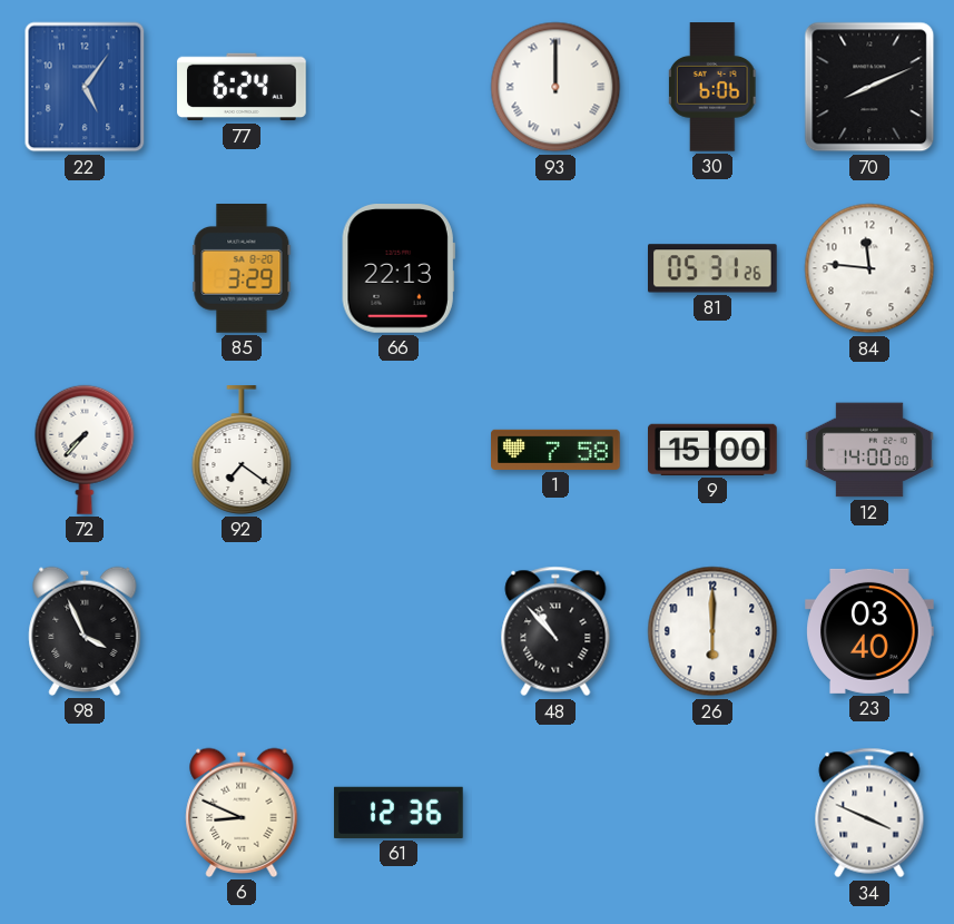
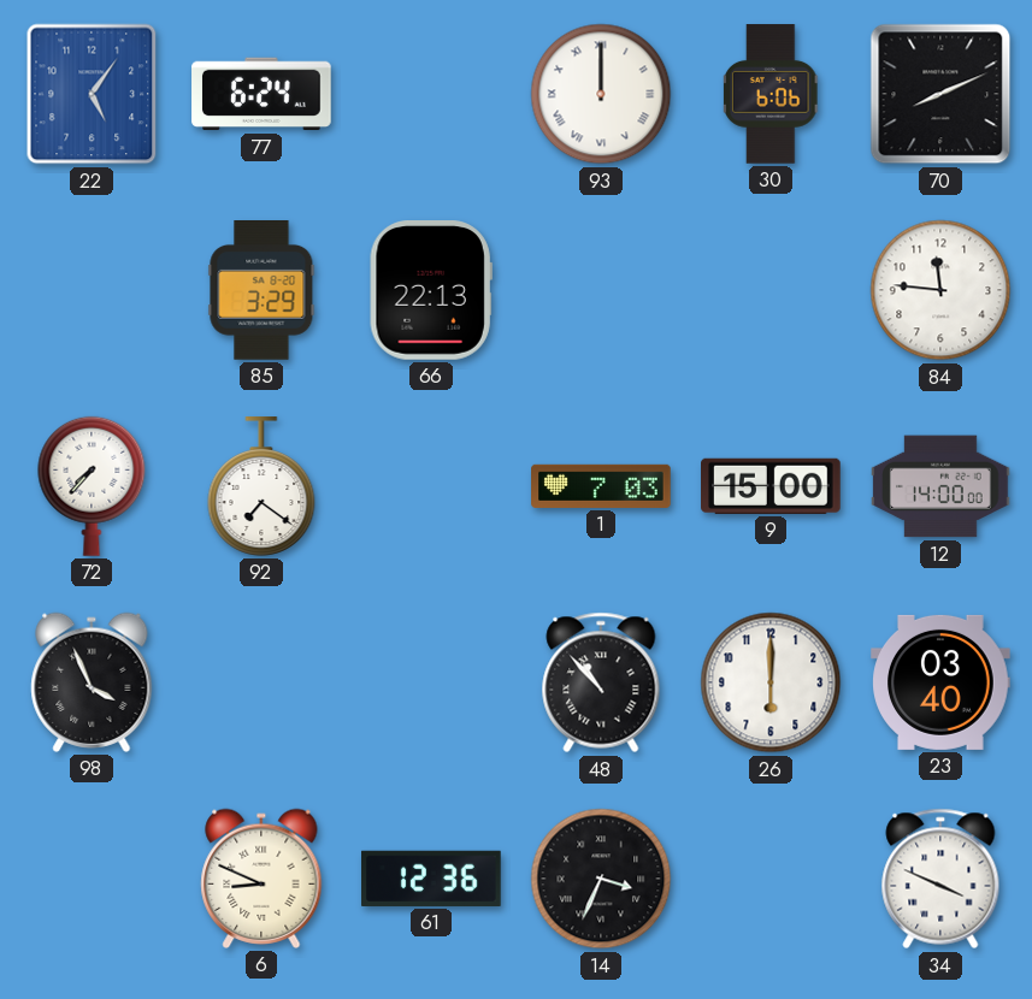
81: 05:31 -> none (714, 268)
1: 7:58 -> 7:03 (601, 486)
14: none -> 3:34 (601, 879)
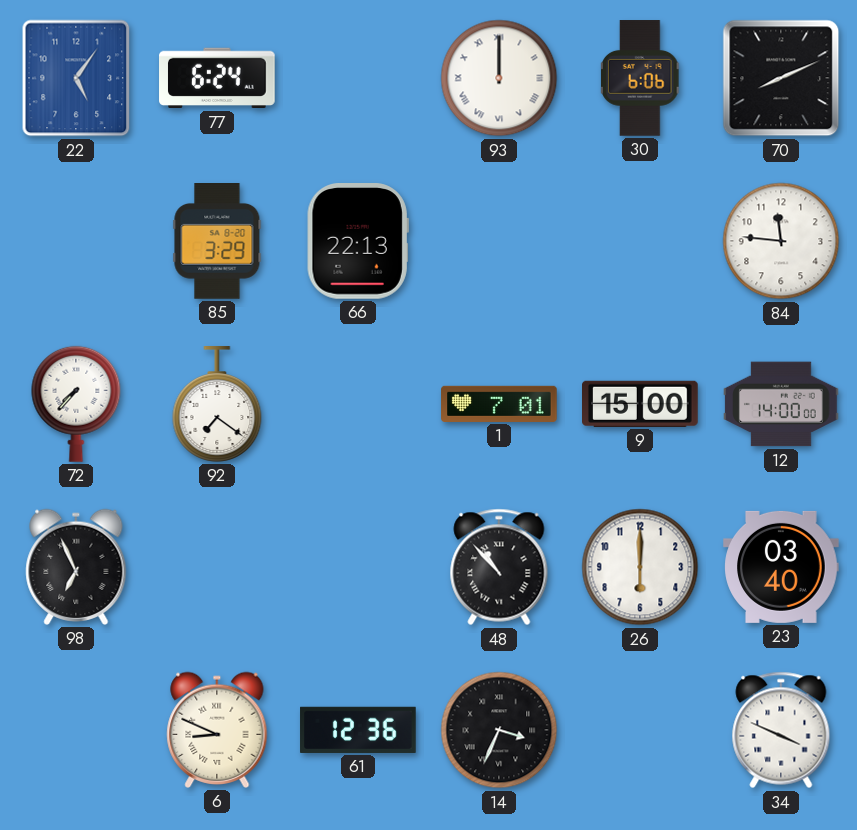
1: 7:03 -> 7:01 (499, 404)
98: 3:56 -> 6:56 (76, 567)
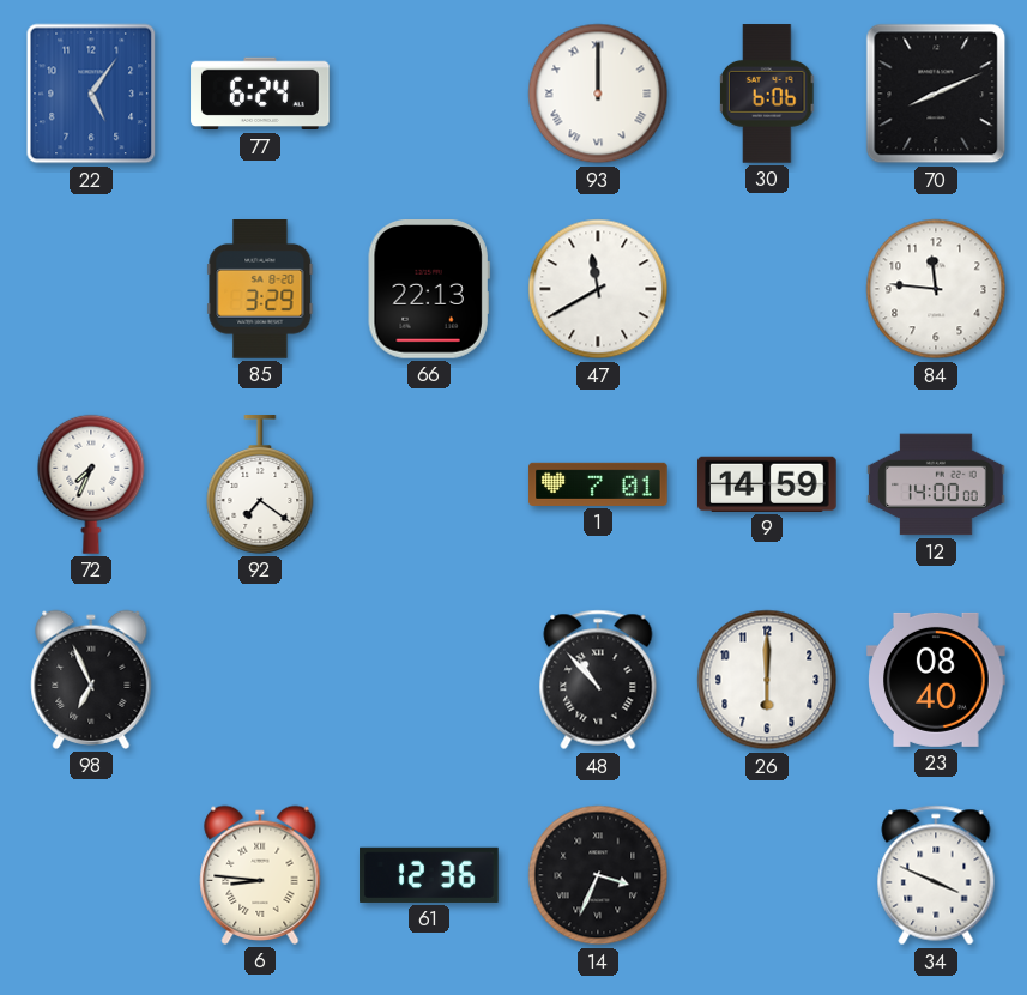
47: none -> 11:40 (598, 289)
72: 7:37 -> 7:34 (91, 484)
9: 15:00 -> 14:59 (767, 484)
23: 03:40 -> 08:40 (936, 680)
6: 8:49 -> 8:46 (260, 875)
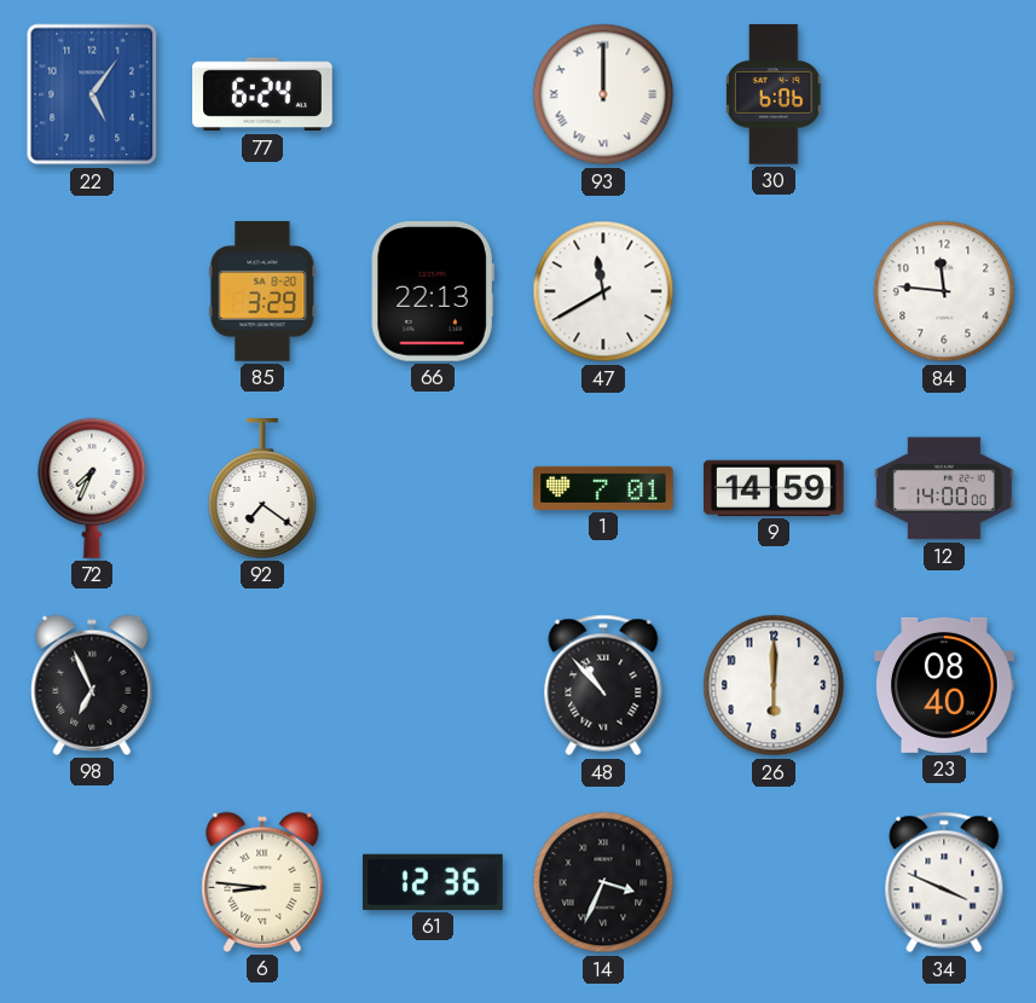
70: 8:11 -> none (936, 94)
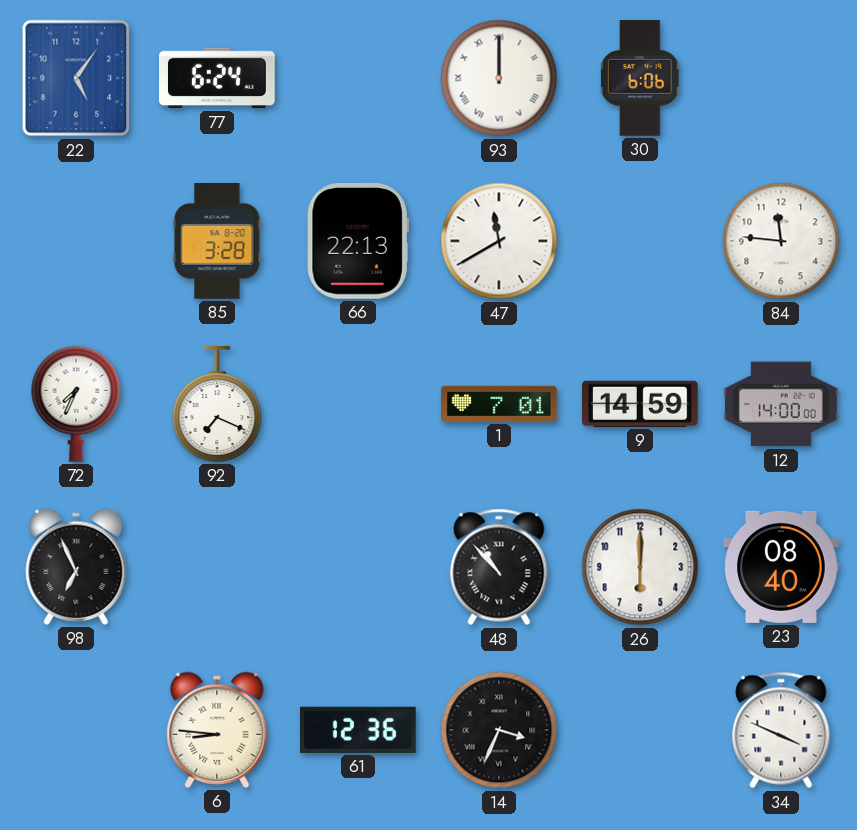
85: 3:29 -> 3:28 (217, 241)
92: 7:21 -> 7:19 (217, 404)
